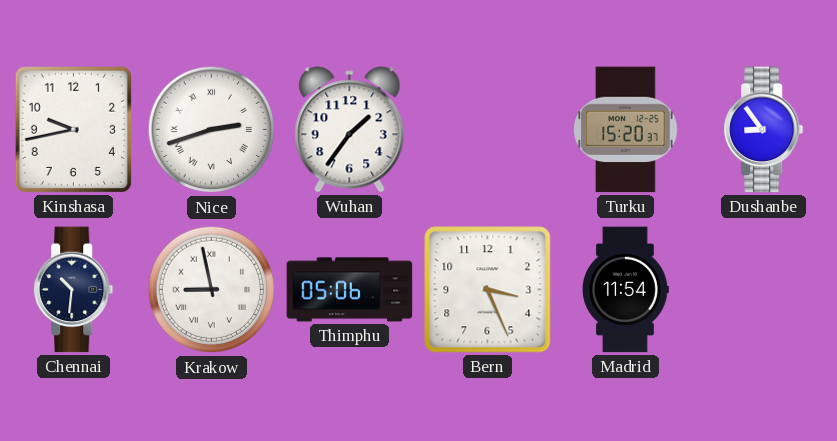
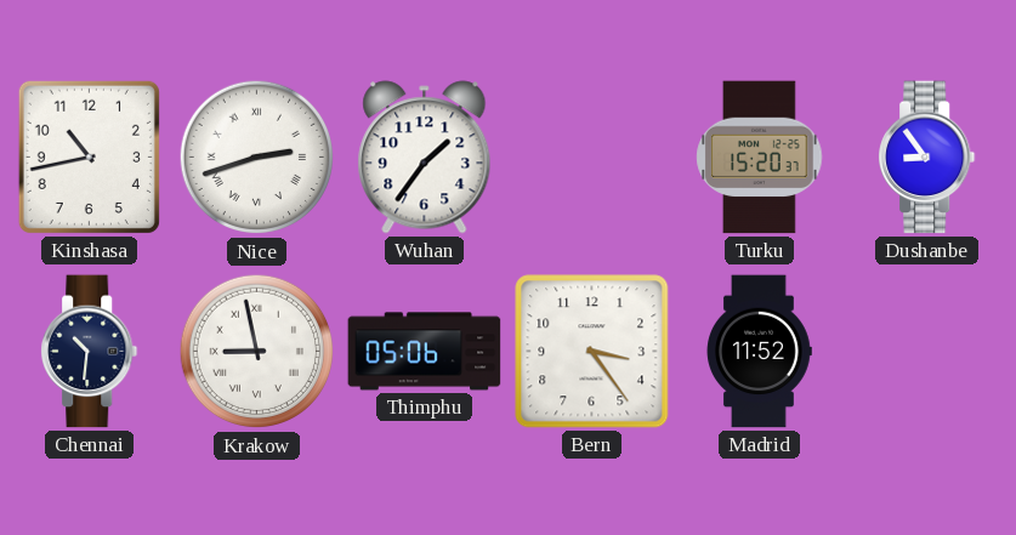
Kinshasa: 9:43 -> 10:43 (89, 156)
Bern: 3:26 -> 3:24 (592, 352)
Madrid: 11:54 -> 11:52 (759, 352)
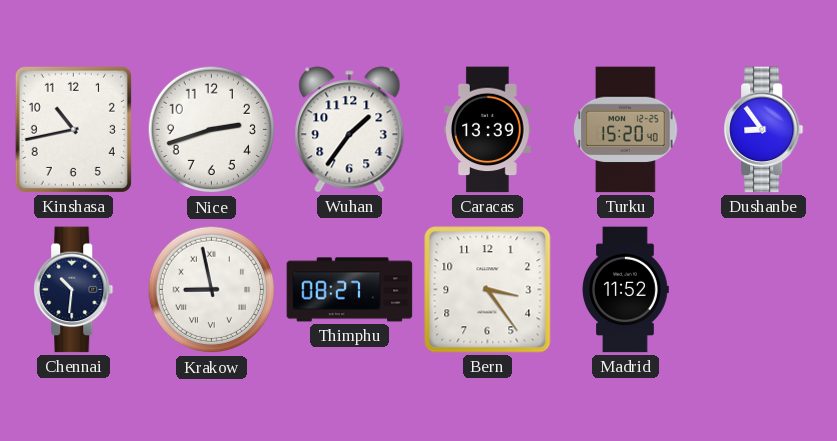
Nice numerals: Roman -> Arabic (212, 130)
Caracas: none -> 13:39 (488, 130)
Turku: 15:20:37 -> 15:20:40 (626, 130)
Thimphu: 05:06 -> 08:27 (350, 290)
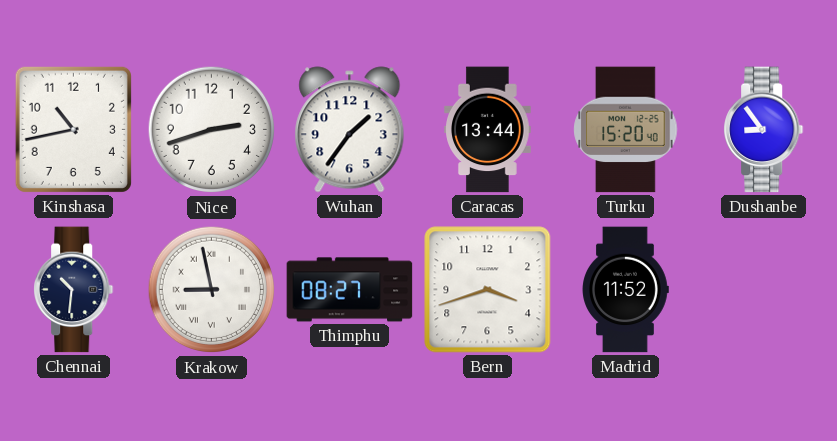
Caracas: 13:39 -> 13:44 (488, 130)
Bern: 3:24 -> 3:42 (488, 290)
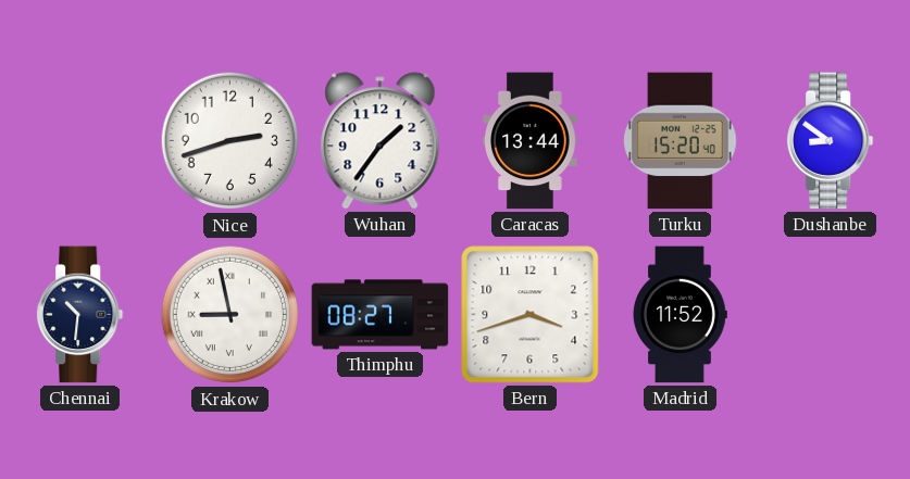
Kinshasa: 10:43 -> none (73, 129)
Dushanbe: 8:54 -> 8:51 (831, 141)
